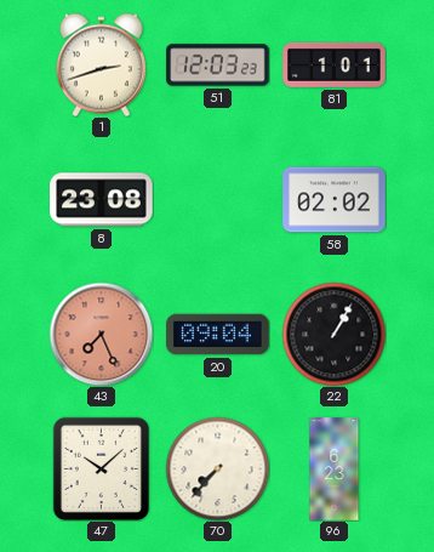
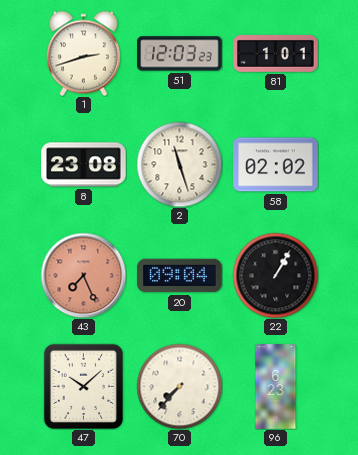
2: none -> 11:27 (179, 164)
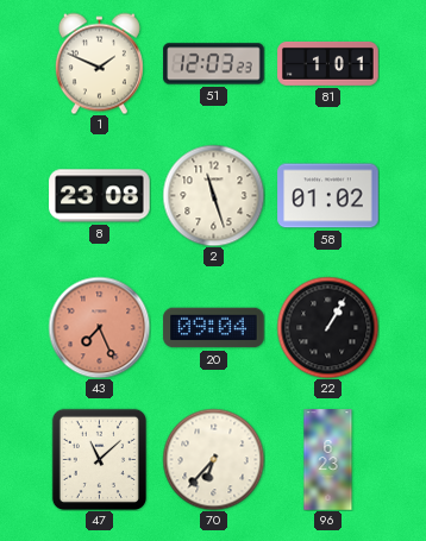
1: 2:42 -> 1:49 (99, 63)
58: 02:02 -> 01:02 (328, 196)
47: 10:08 -> 11:08 (99, 459)
70: 7:37 -> 6:37 (213, 459)
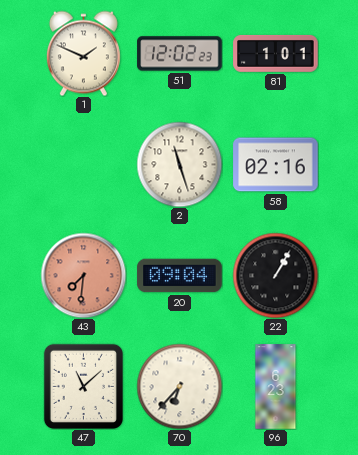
51: 12:03 -> 12:02 (180, 54)
8: 23:08 -> none (100, 196)
58: 01:02 -> 02:16 (276, 165)
43: 7:26 -> 7:31 (83, 275)
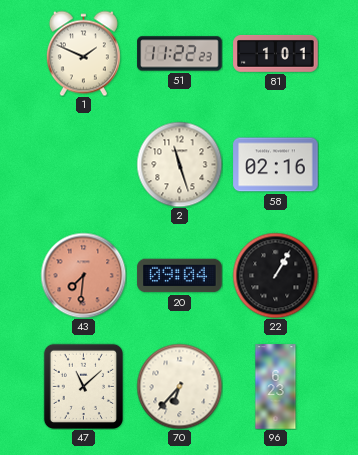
51: 12:02 -> 11:22 (180, 54)
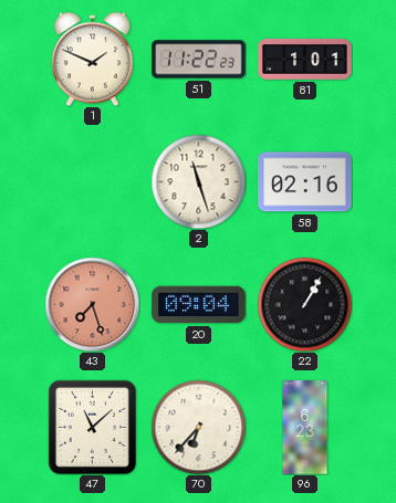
43: 7:31 -> 7:27 (92, 304)
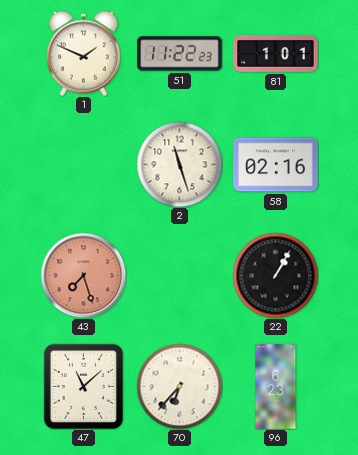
20: 09:04 -> none (199, 305)
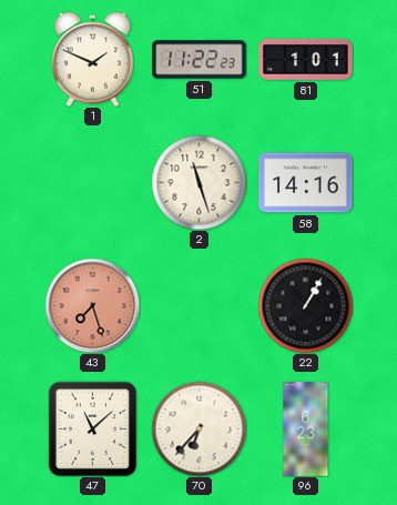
58: 02:16 -> 14:16 (306, 183)
